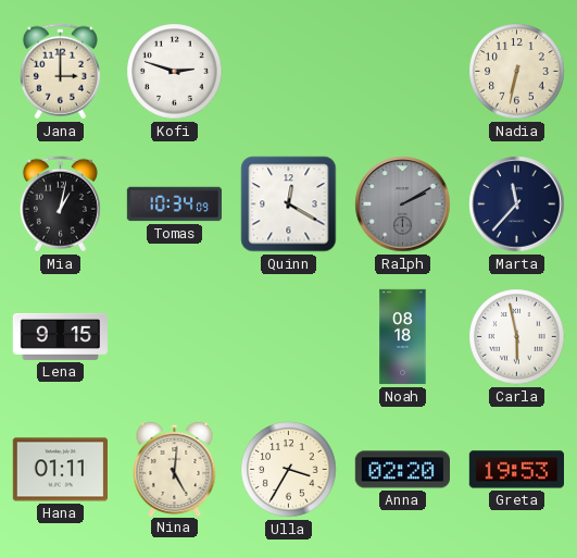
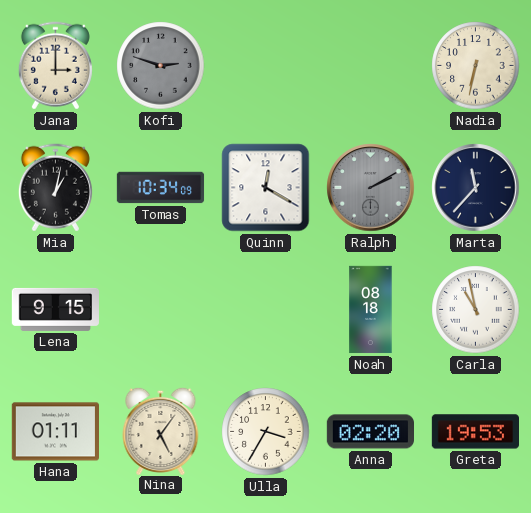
Kofi dial: white -> grey (161, 66)
Carla: 5:58 -> 10:58 (476, 310)
Nina: 5:01 -> 5:06 (161, 430)
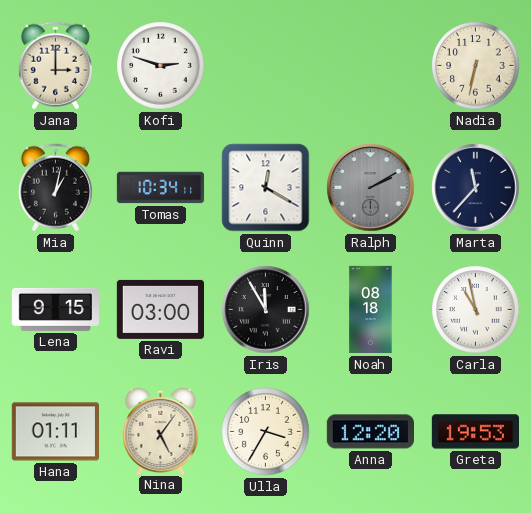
Kofi dial: grey -> white (161, 66)
Tomas: 10:34:09 -> 10:34:11 (161, 188)
Ravi: none -> 03:00 (160, 309)
Iris: none -> 11:55 (266, 310)
Anna: 02:20 -> 12:20 (370, 432)
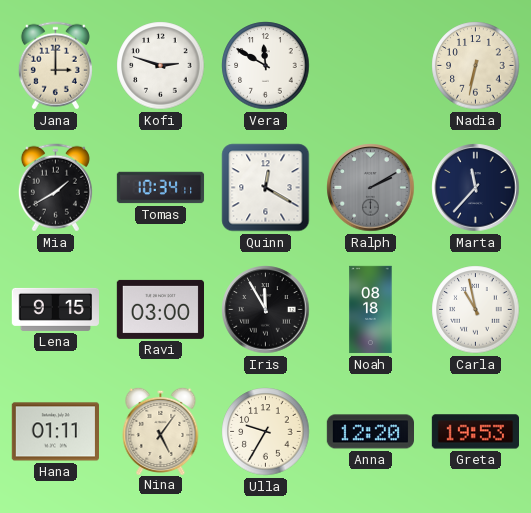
Vera: none -> 11:50 (266, 66)
Mia: 1:02 -> 1:40 (55, 188)
Ulla: 3:35 -> 9:35 (266, 432)
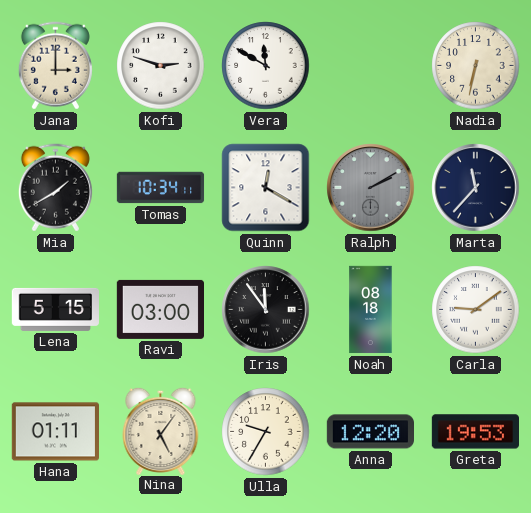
Lena: 9:15 -> 5:15 (55, 309)
Iris: 11:55 -> 11:54 (266, 310)
Carla: 10:58 -> 9:09 (476, 310)
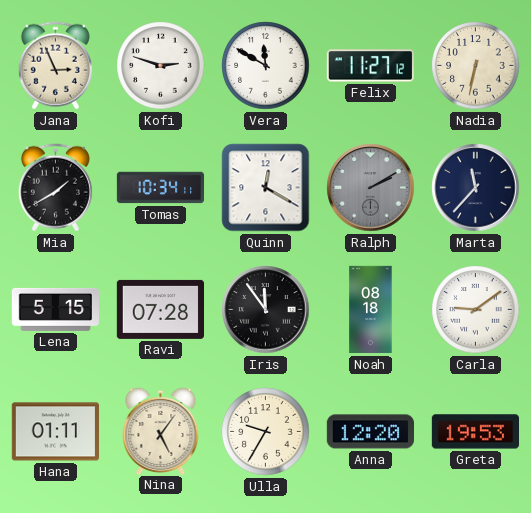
Jana: 3:00 -> 2:56 (55, 66)
Felix: none -> 11:27 (370, 66)
Ravi: 03:00 -> 07:28 (160, 309)
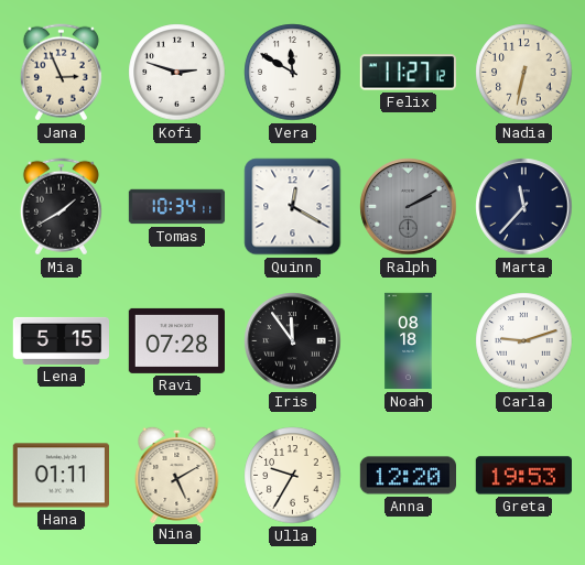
Carla: 9:09 -> 9:12 (524, 341)
Nina: 5:06 -> 5:10 (177, 474)
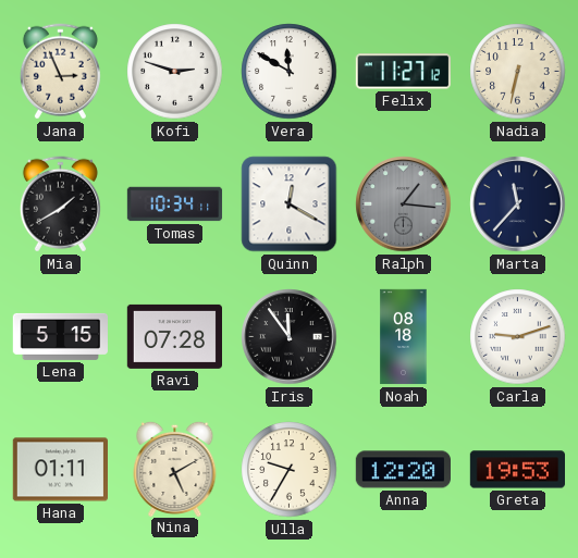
Ralph: 2:10 -> 1:16 (404, 204)
